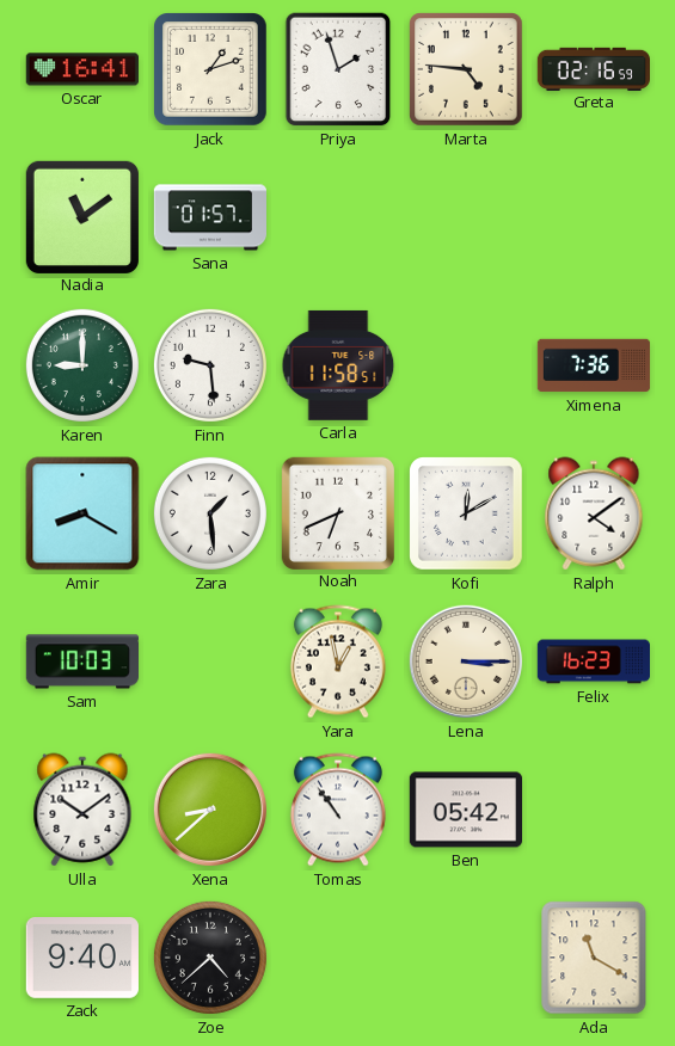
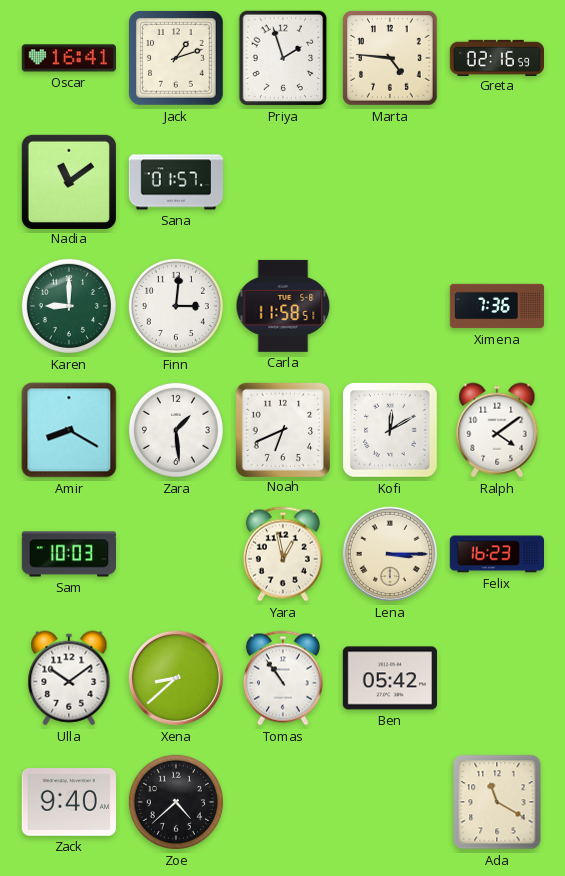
Finn: 9:29 -> 3:01 (176, 306)
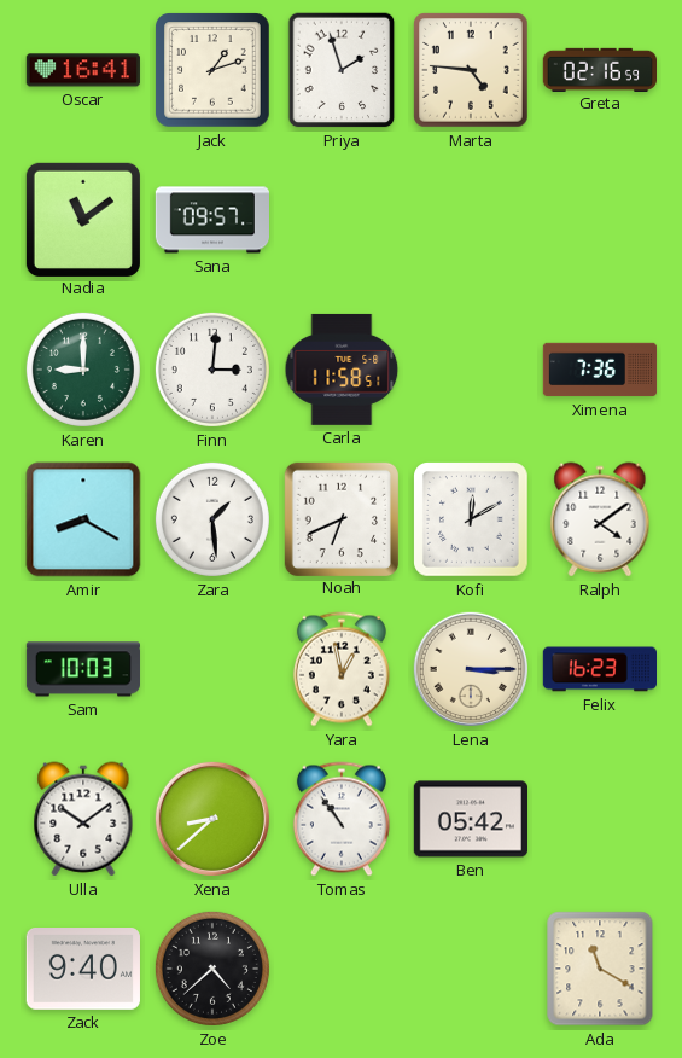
Sana: 01:57 -> 09:57 (211, 220)
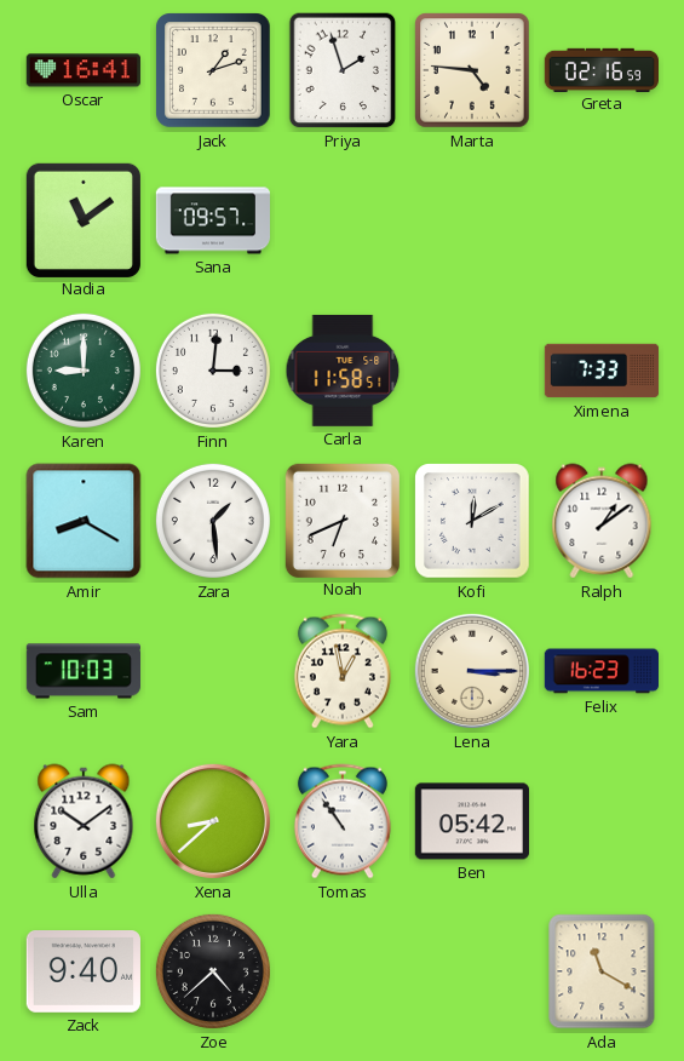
Ximena: 7:36 -> 7:33 (602, 371)
Ralph: 4:09 -> 1:09 (602, 521)
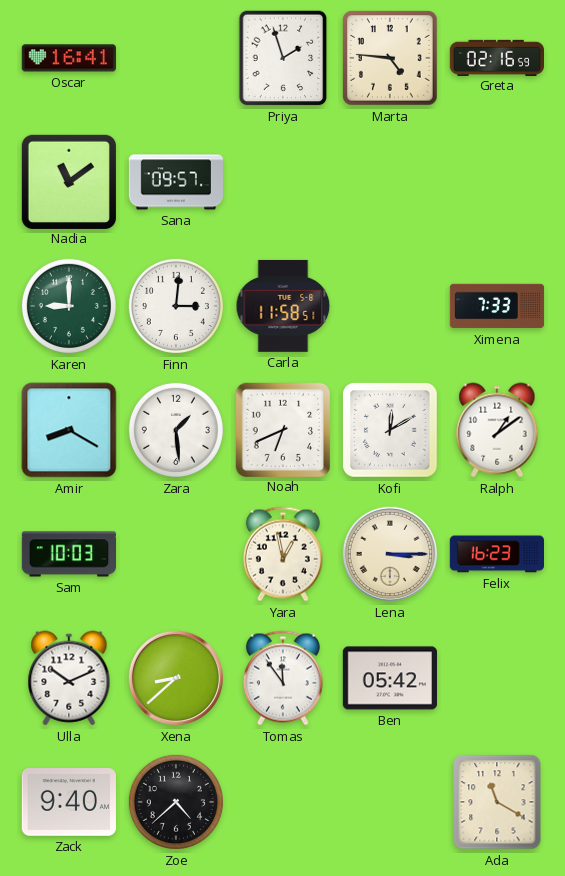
Jack: 1:12 -> none (214, 71)
Ulla: 10:09 -> 10:11 (69, 678)
Tomas: 10:54 -> 11:54 (283, 678)
